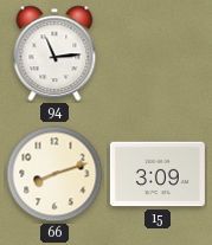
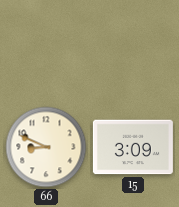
94: 11:14 -> none (54, 53)
66: 8:12 -> 8:49 (46, 147)
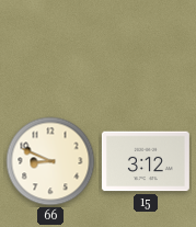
15: 3:09 -> 3:12 (146, 161)
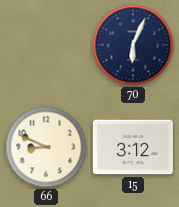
70: none -> 6:04 (133, 45)
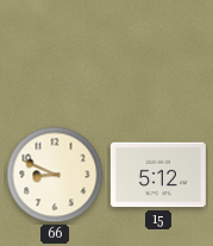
70: 6:04 -> none (133, 45)
15: 3:12 -> 5:12 (158, 175)
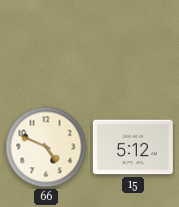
66: 8:49 -> 4:49 (46, 147)
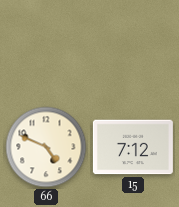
15: 5:12 -> 7:12 (133, 147)
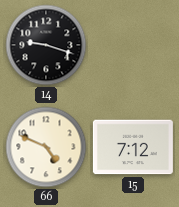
14: none -> 9:18 (46, 45)
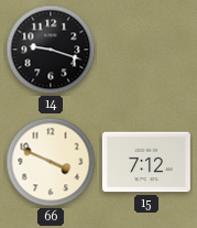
66: 4:49 -> 3:49 (51, 162)
